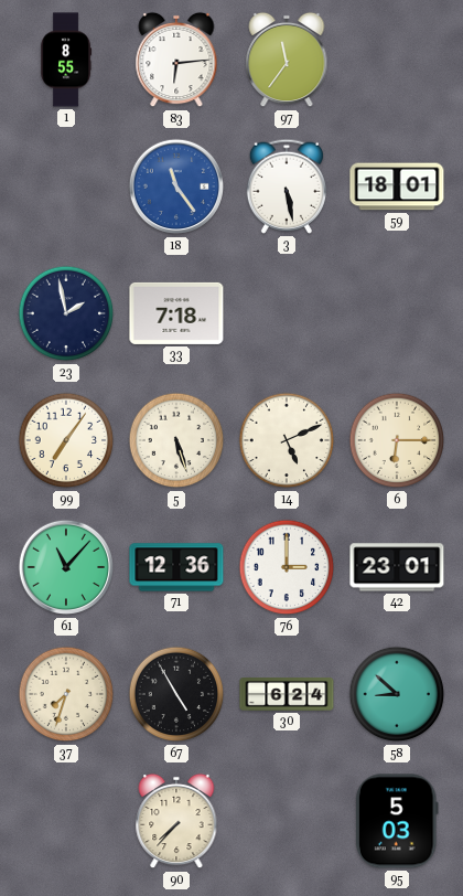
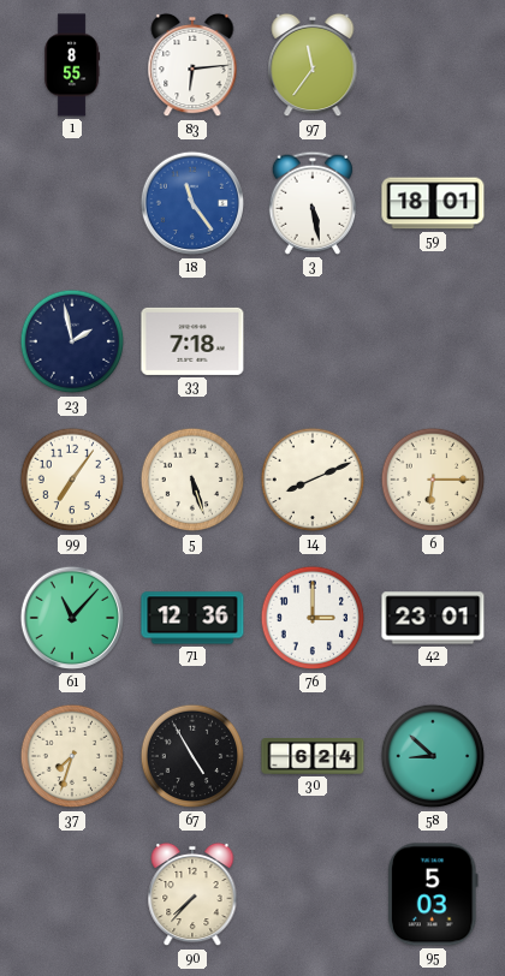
14: 5:11 -> 8:11 (313, 480)
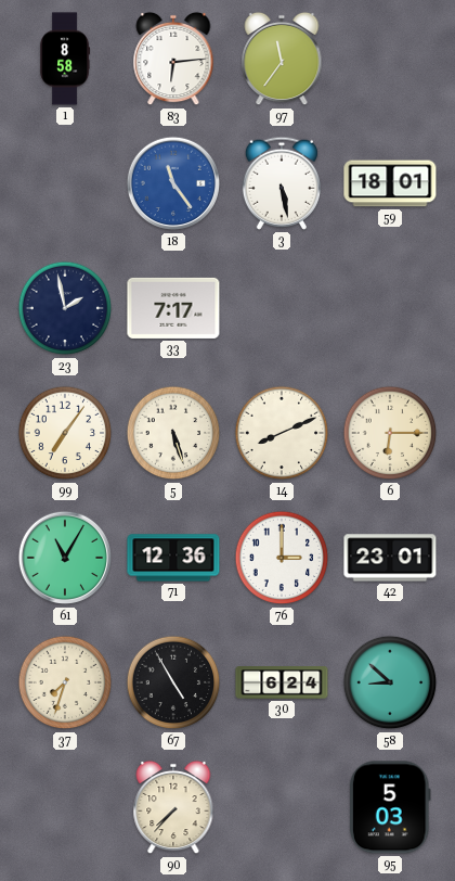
1: 8:55 -> 8:58 (65, 59)
33: 7:18 -> 7:17 (173, 308)
61: 11:07 -> 11:05 (65, 558)
